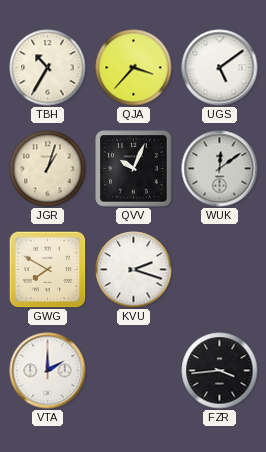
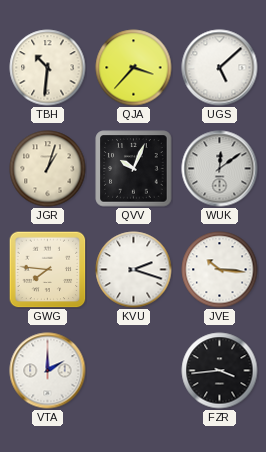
TBH: 10:35 -> 10:31 (48, 68)
UGS: 5:09 -> 5:08 (220, 68)
GWG: 7:50 -> 7:46 (47, 269)
JVE: none -> 10:16 (220, 270)
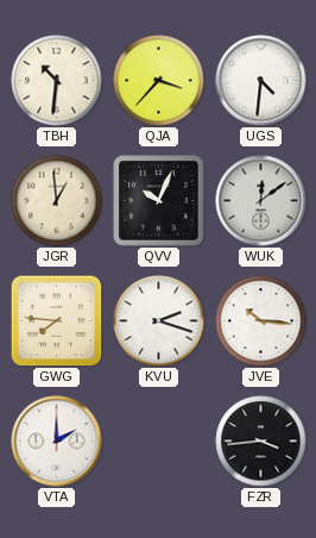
UGS: 5:08 -> 4:31 (261, 81)
JGR: 1:03 -> 12:59 (57, 201)
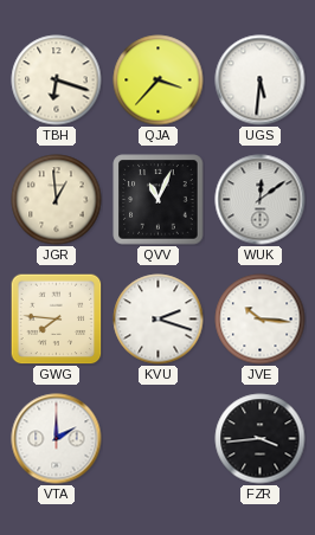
TBH: 10:31 -> 6:18 (57, 80)
UGS: 4:31 -> 5:31 (261, 80)
QVV: 10:04 -> 11:04 (159, 200)
